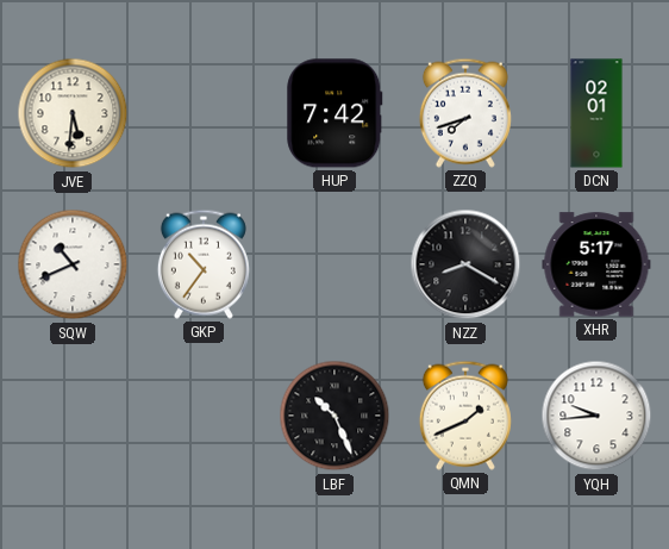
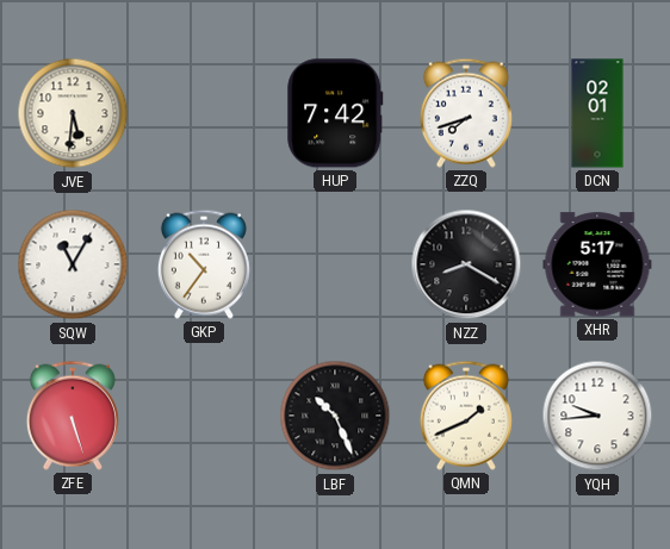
SQW: 10:41 -> 11:05 (73, 264)
ZFE: none -> 5:27 (73, 416)
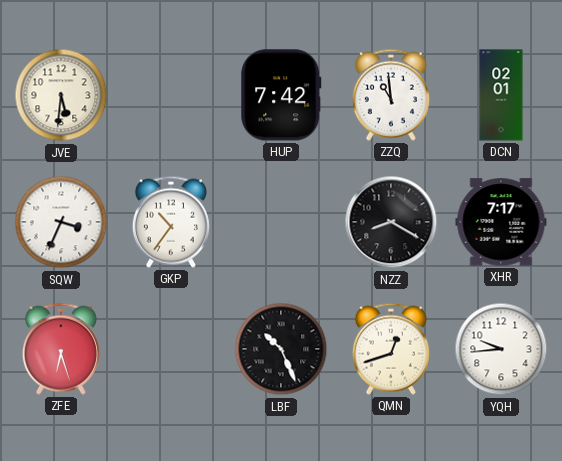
ZZQ: 7:42 -> 10:59 (391, 95)
SQW: 11:05 -> 3:34 (61, 222)
XHR: 5:17 -> 7:17 (501, 222)
ZFE: 5:27 -> 6:27 (61, 349)
QMN: 1:41 -> 12:42 (391, 349)
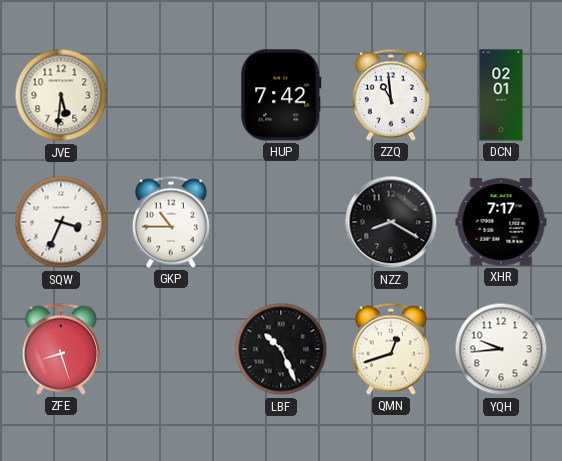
GKP: 10:36 -> 10:45 (171, 222)
ZFE: 6:27 -> 8:27 (61, 349)
